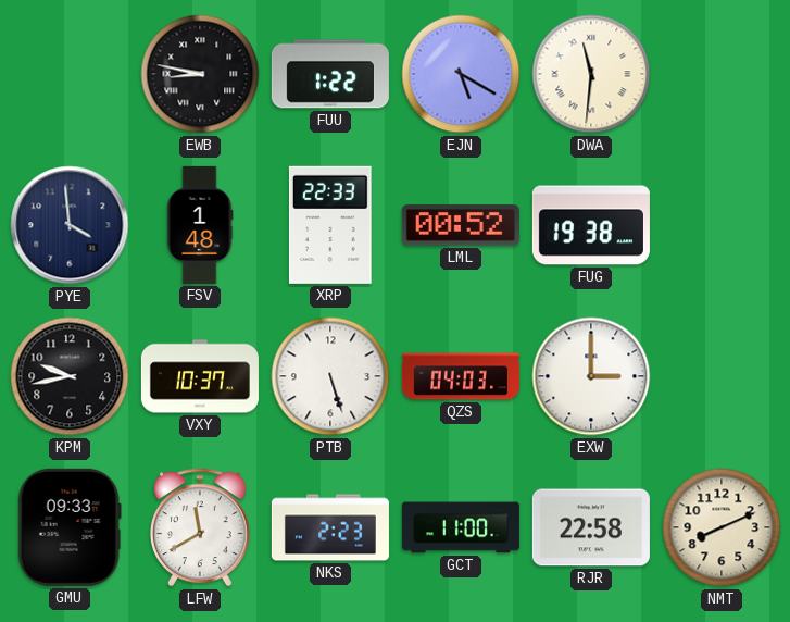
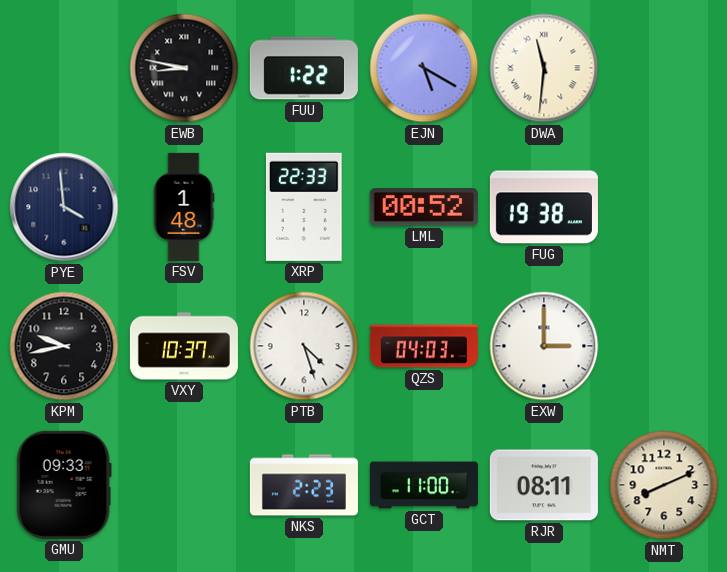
PTB: 5:27 -> 4:27 (304, 346)
LFW: 11:40 -> none (201, 527)
RJR: 22:58 -> 08:11 (544, 485)
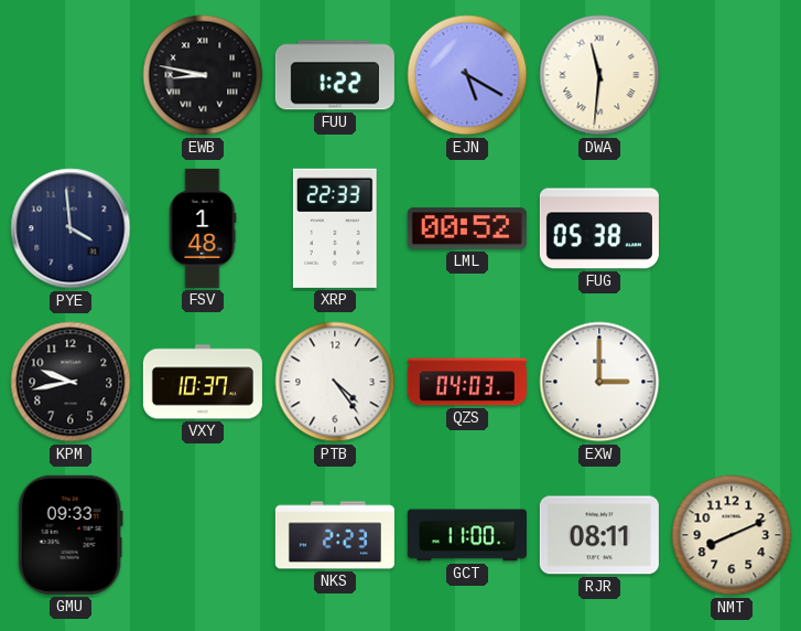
FUG: 19:38 -> 05:38 (599, 228)
PTB: 4:27 -> 4:24 (335, 382)
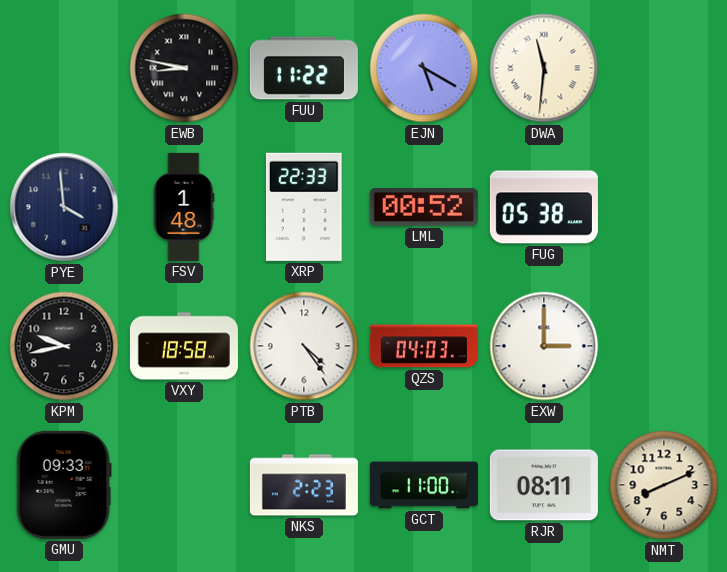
FUU: 1:22 -> 11:22 (304, 68)
VXY: 10:37 -> 18:58 (184, 346)
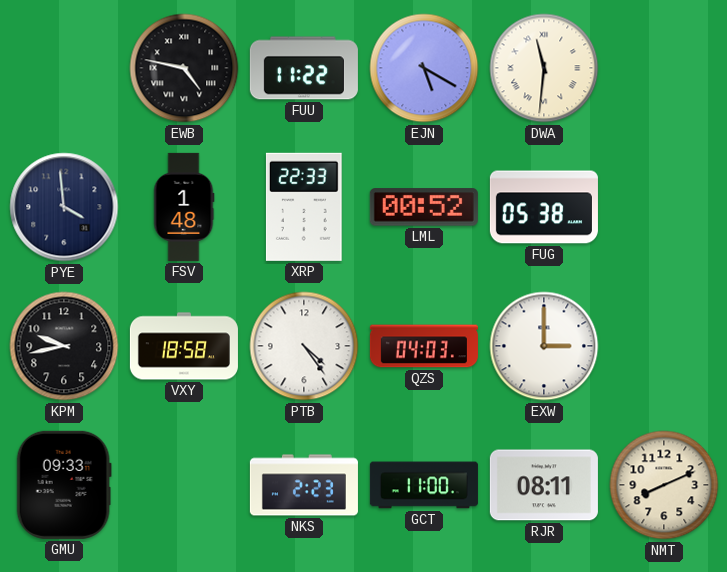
EWB: 8:47 -> 4:47 (184, 68)
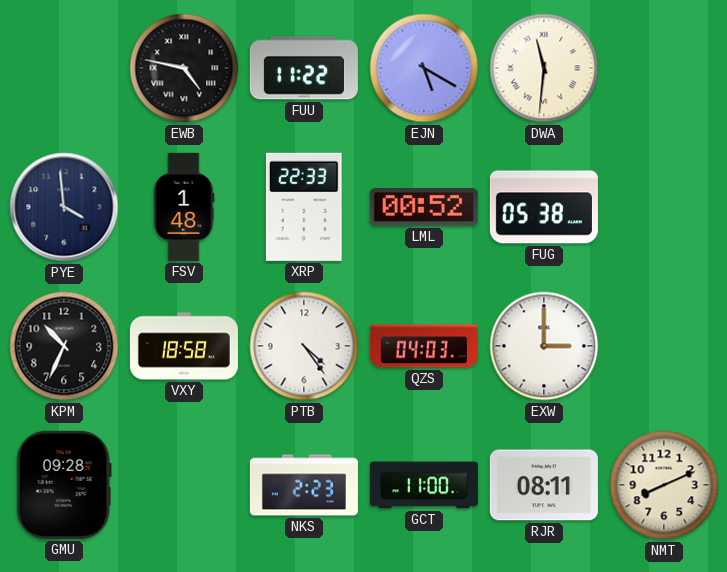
KPM: 9:43 -> 10:34 (64, 346)
GMU: 09:33 -> 09:28 (64, 485)
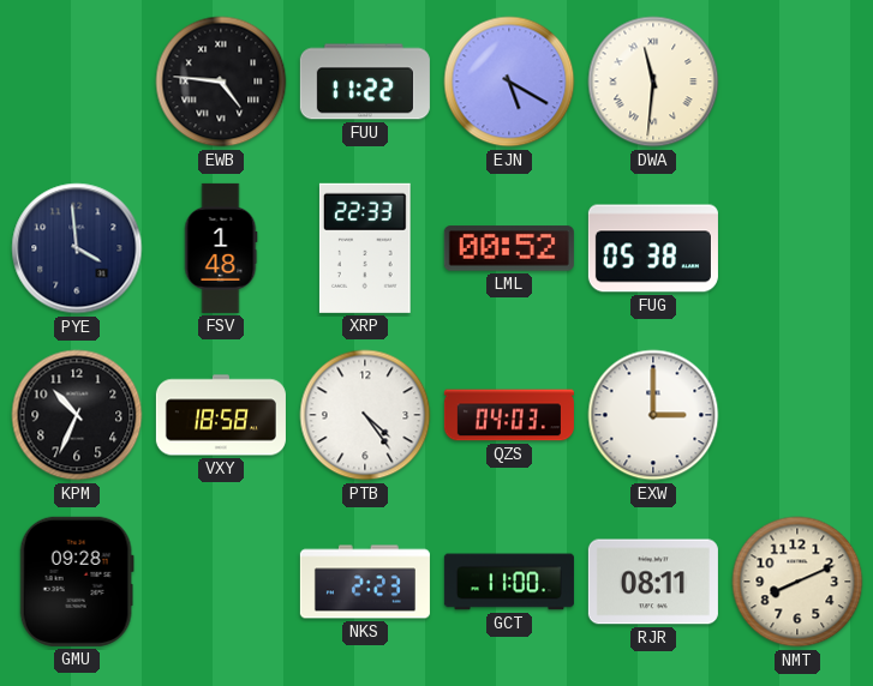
EWB: 4:47 -> 4:46 (221, 82)
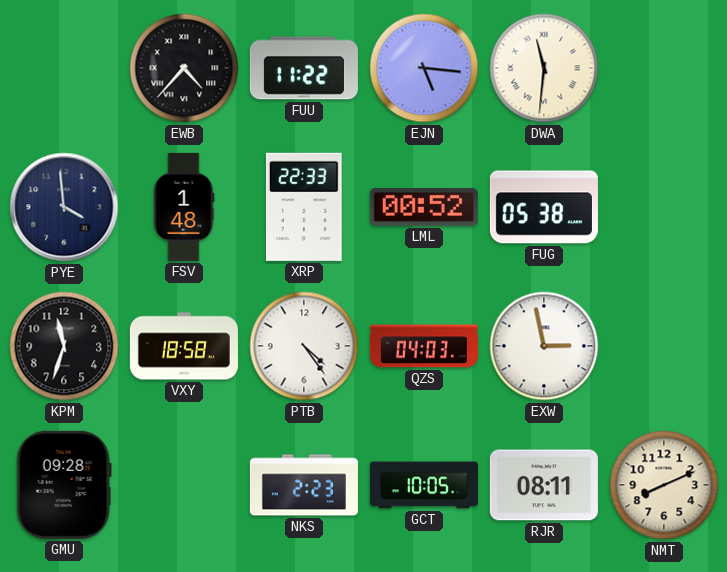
EWB: 4:46 -> 4:37 (184, 68)
EJN: 5:20 -> 5:16 (424, 68)
KPM: 10:34 -> 11:33 (64, 346)
EXW: 3:00 -> 2:58 (544, 346)
GCT: 11:00 -> 10:05 (424, 485)
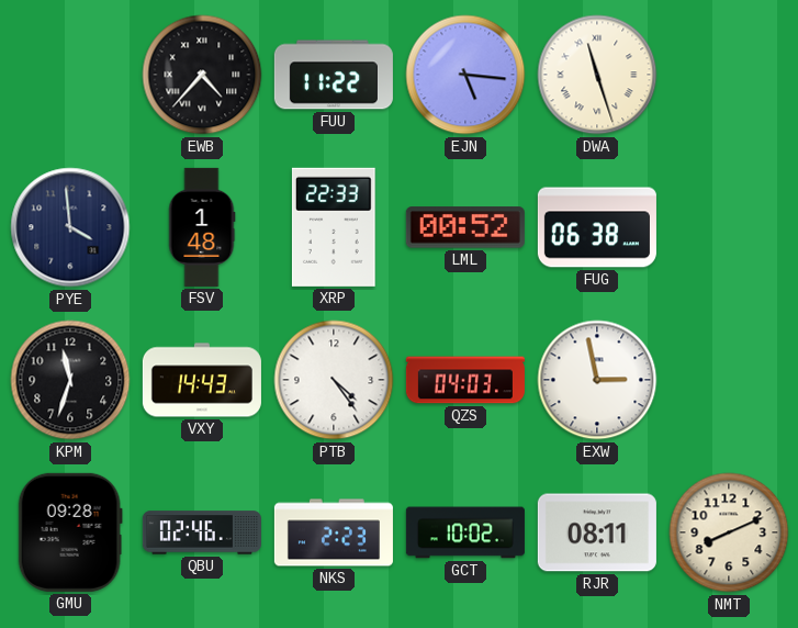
DWA: 11:31 -> 11:27 (597, 75)
FUG: 05:38 -> 06:38 (597, 227)
VXY: 18:58 -> 14:43 (202, 380)
QBU: none -> 02:46 (202, 532)
GCT: 10:05 -> 10:02 (465, 532)
